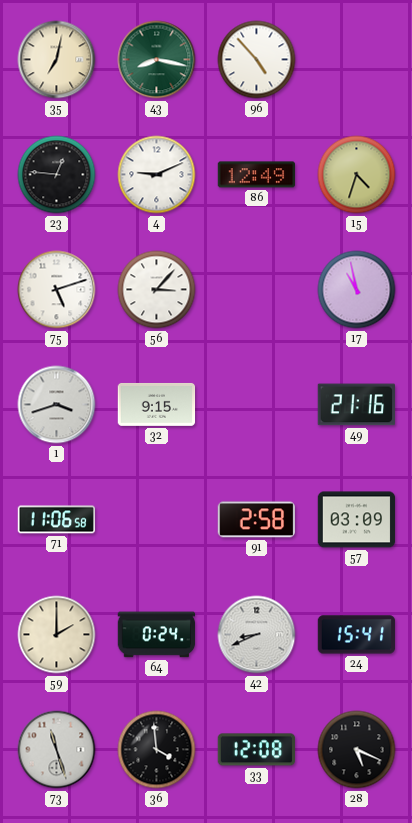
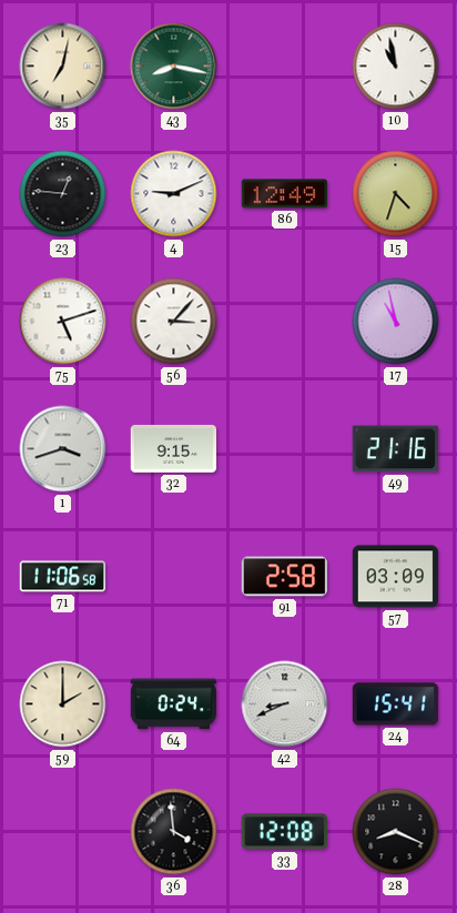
96: 4:53 -> none (257, 60)
10: none -> 10:58 (396, 67)
73: 11:27 -> none (57, 750)
28: 5:19 -> 8:19 (396, 832)
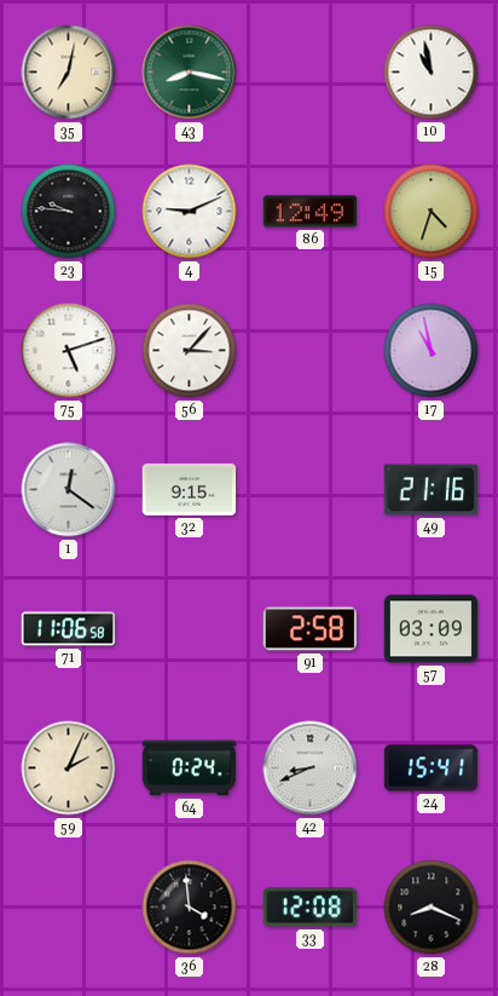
23: 12:46 -> 9:46 (69, 212)
1: 3:42 -> 12:21 (69, 490)
59: 2:00 -> 2:04 (69, 768)
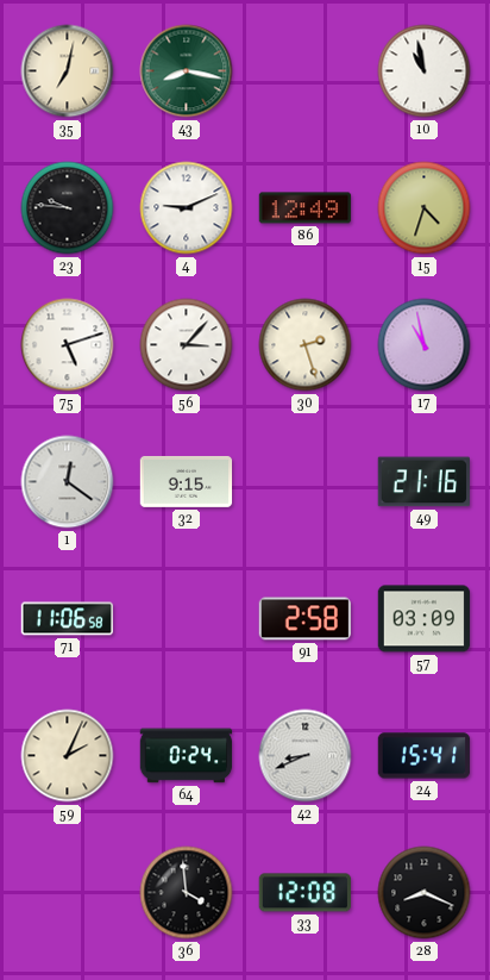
30: none -> 2:27 (306, 345)
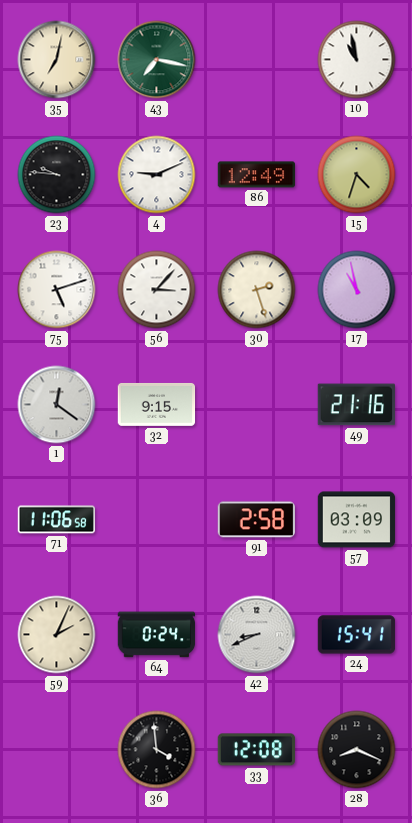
43: 8:17 -> 7:17 (157, 60)
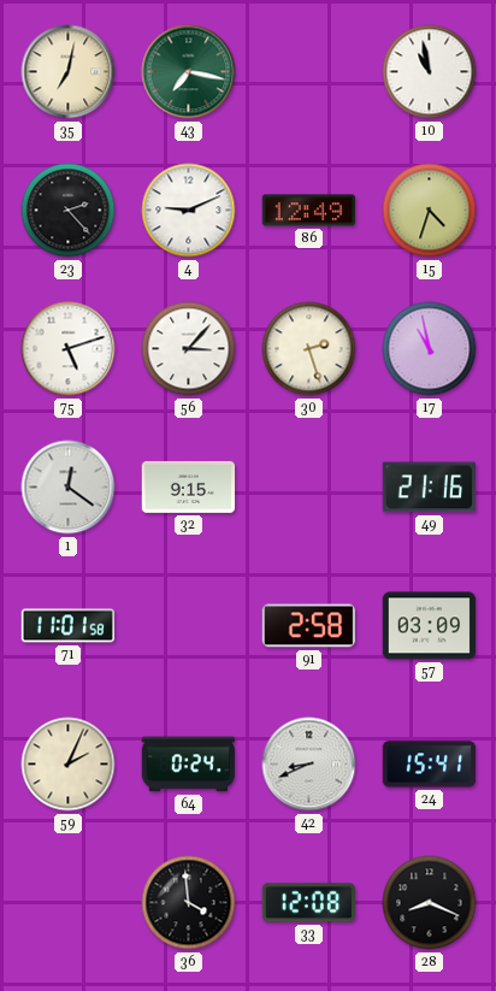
23: 9:46 -> 2:23 (69, 211)
71: 11:06 -> 11:01 (69, 626)
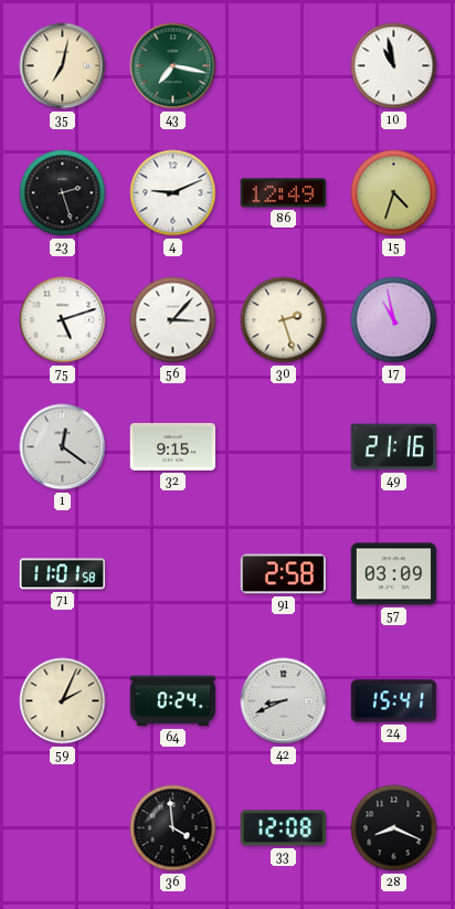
23: 2:23 -> 2:27 (63, 193)
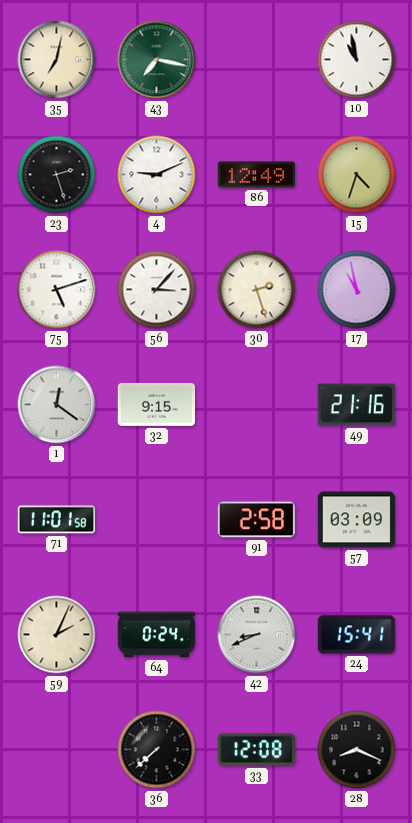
36: 3:59 -> 7:38 (157, 750)
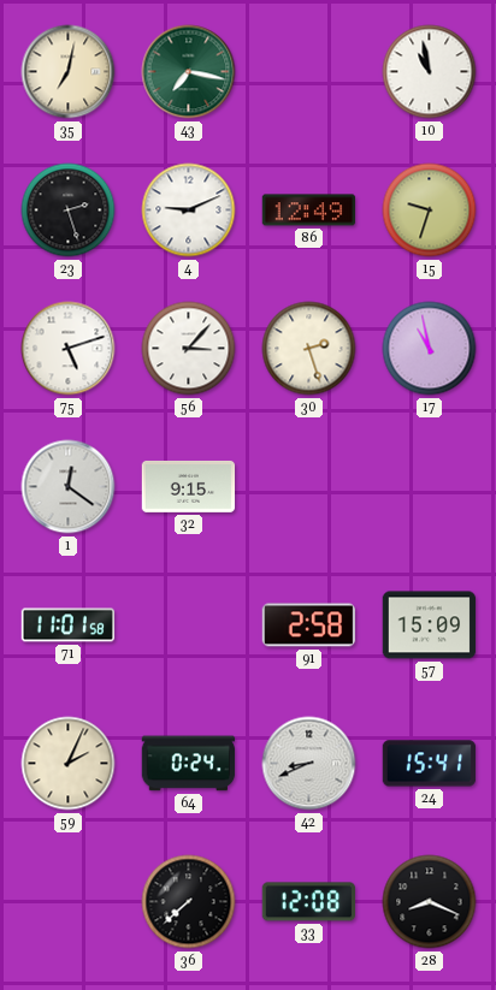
15: 4:33 -> 9:33 (430, 211)
49: 21:16 -> none (356, 405)
57: 03:09 -> 15:09 (430, 626)
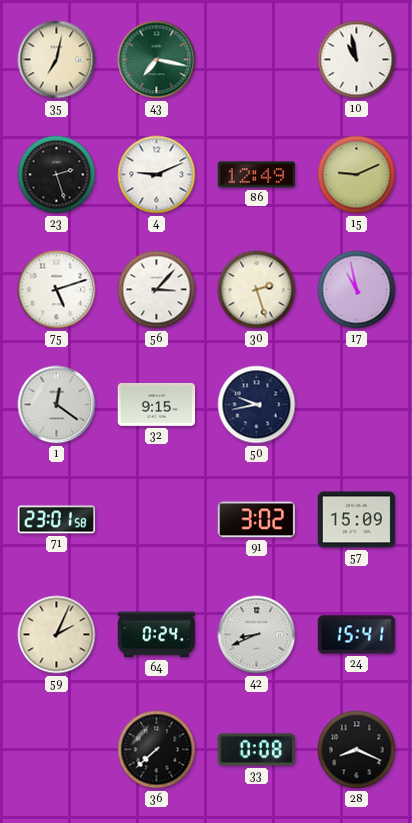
15: 9:33 -> 9:11 (357, 175)
50: none -> 9:43 (257, 405)
71: 11:01 -> 23:01 (57, 520)
91: 2:58 -> 3:02 (257, 520)
33: 12:08 -> 0:08 (256, 750)
